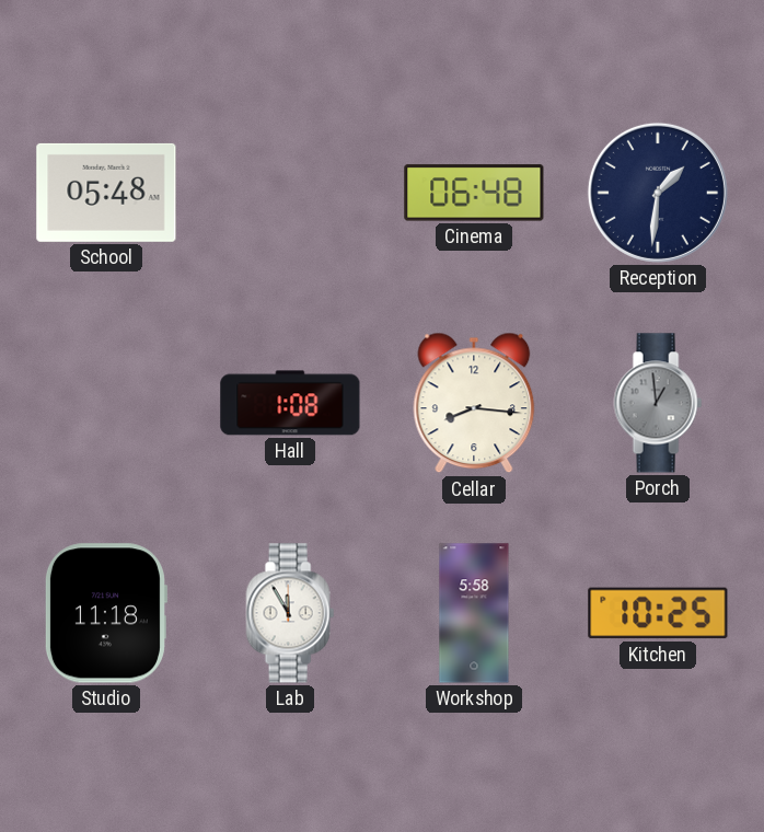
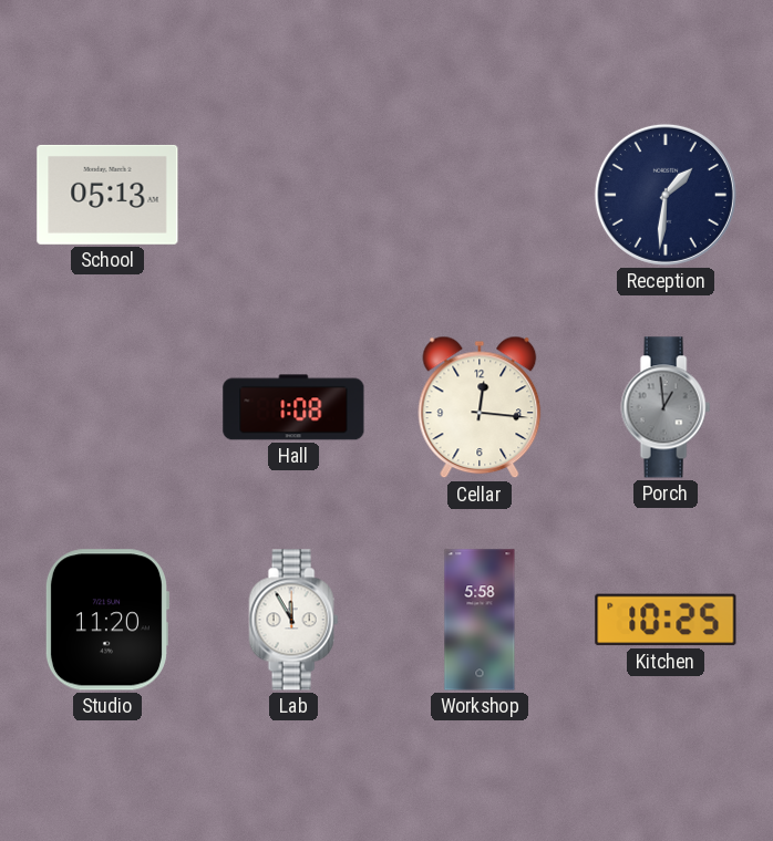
School: 05:48 -> 05:13 (107, 195)
Cinema: 06:48 -> none (474, 193)
Cellar: 8:16 -> 12:16 (480, 407)
Studio: 11:18 -> 11:20 (106, 620)
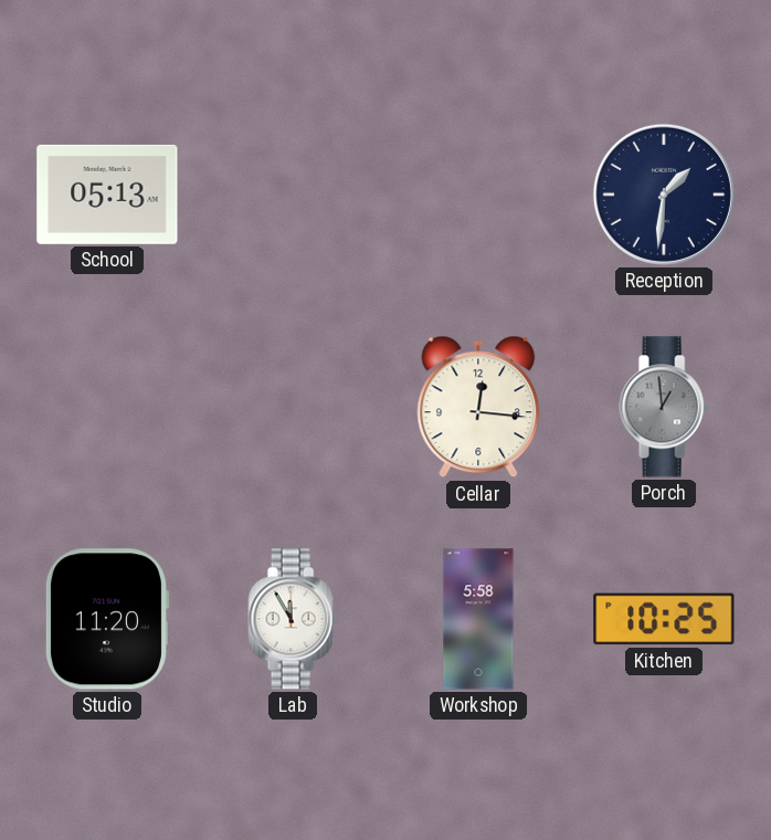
Hall: 1:08 -> none (293, 407)
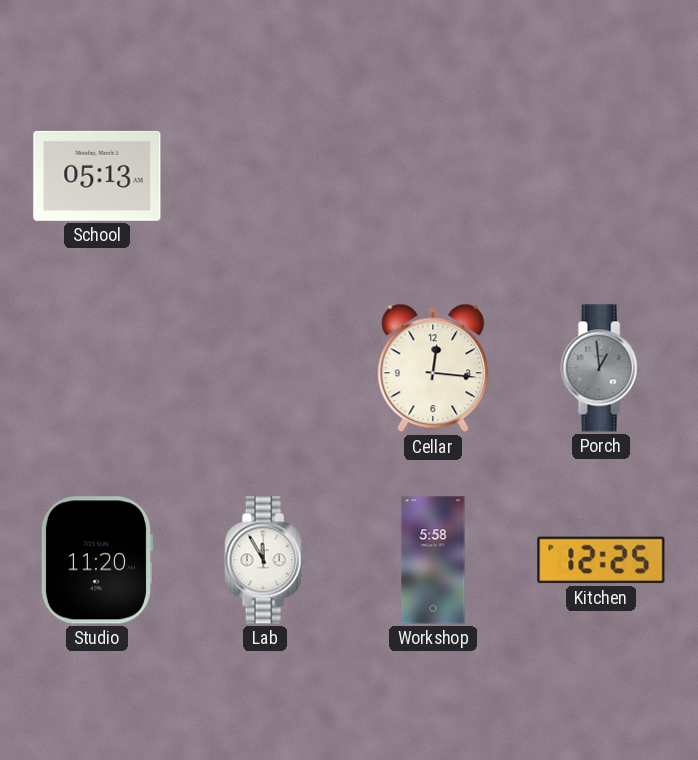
Reception: 1:31 -> none (664, 195)
Kitchen: 10:25 -> 12:25 (601, 560)
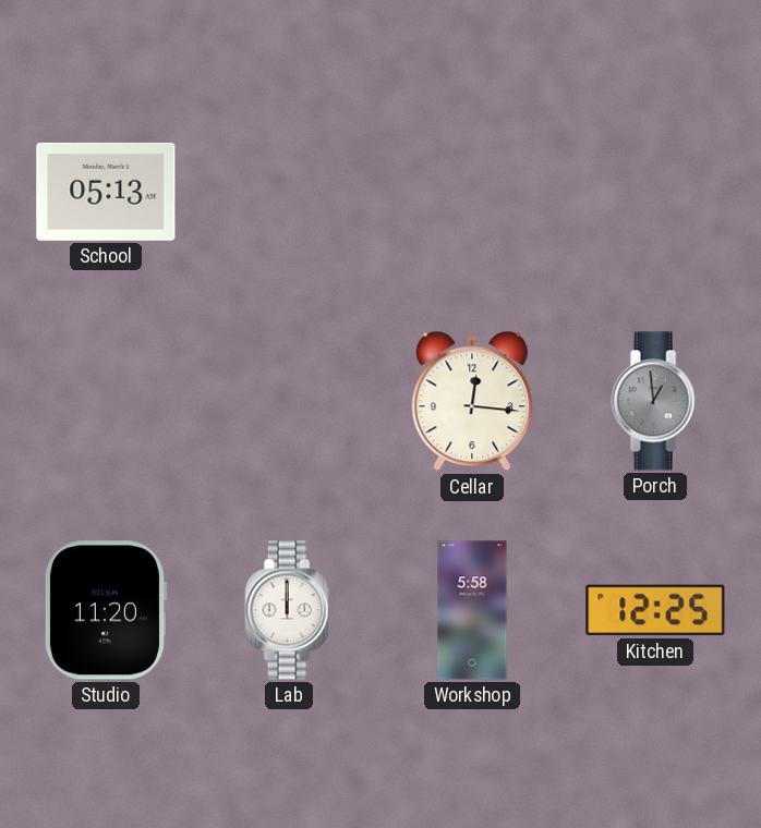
Lab: 11:55 -> 12:00 (289, 610)
